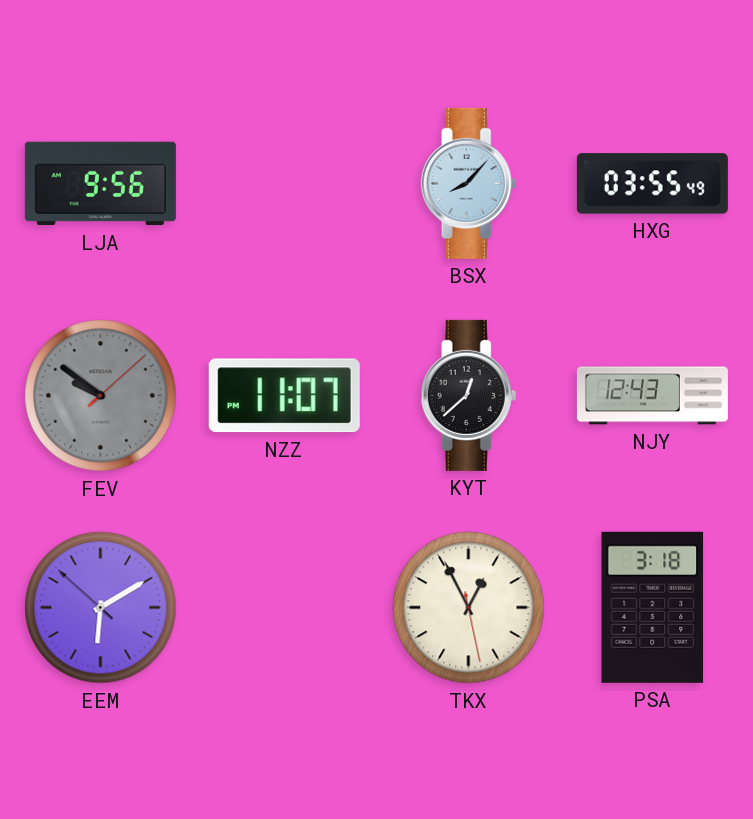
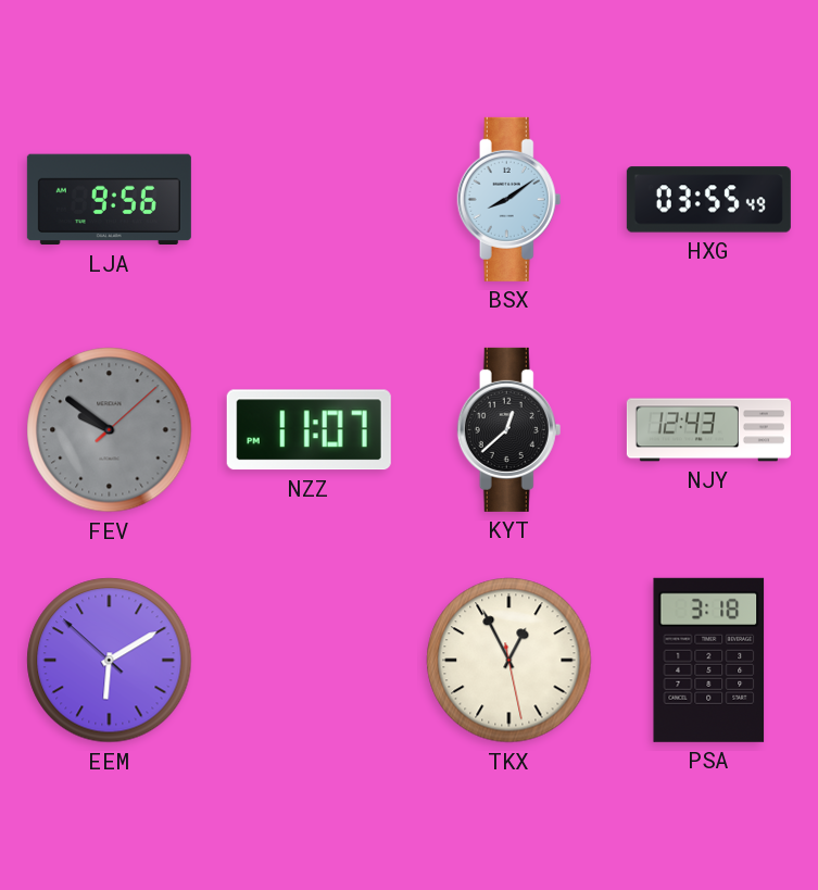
BSX: 8:07 -> 8:09 (509, 199)
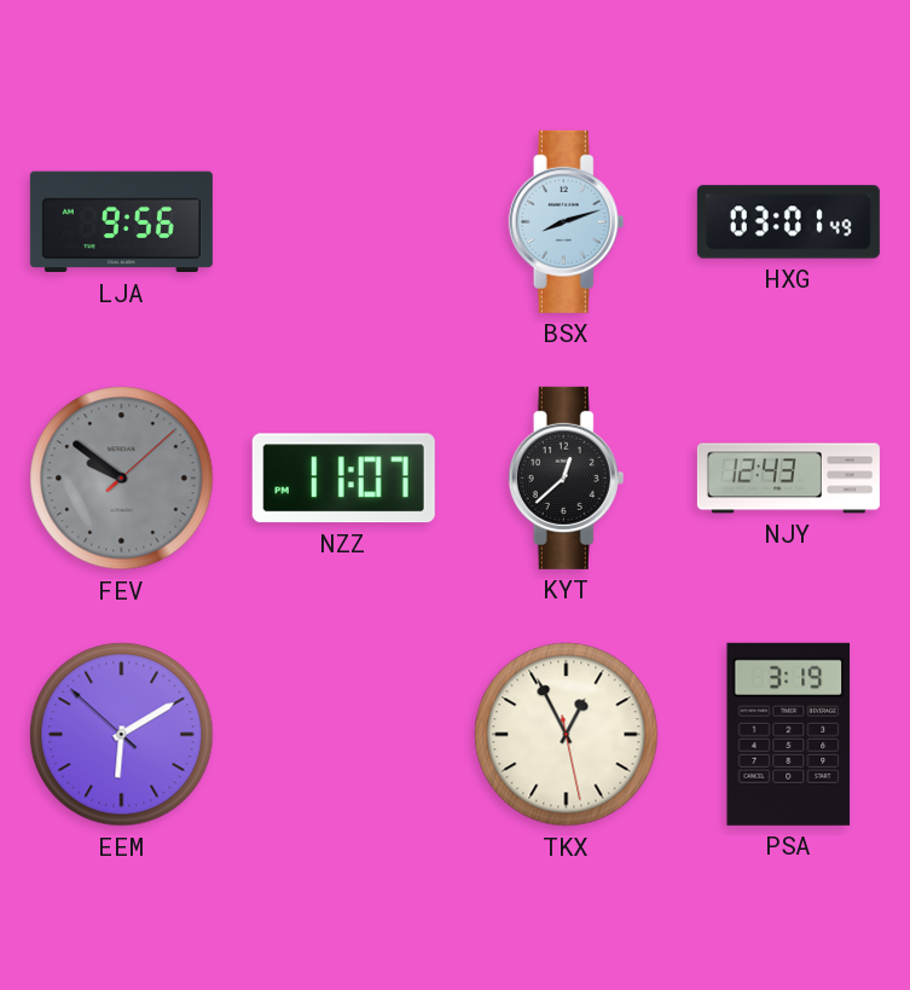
BSX: 8:09 -> 8:12 (567, 221)
HXG: 03:55 -> 03:01 (788, 222)
PSA: 3:18 -> 3:19 (789, 734)
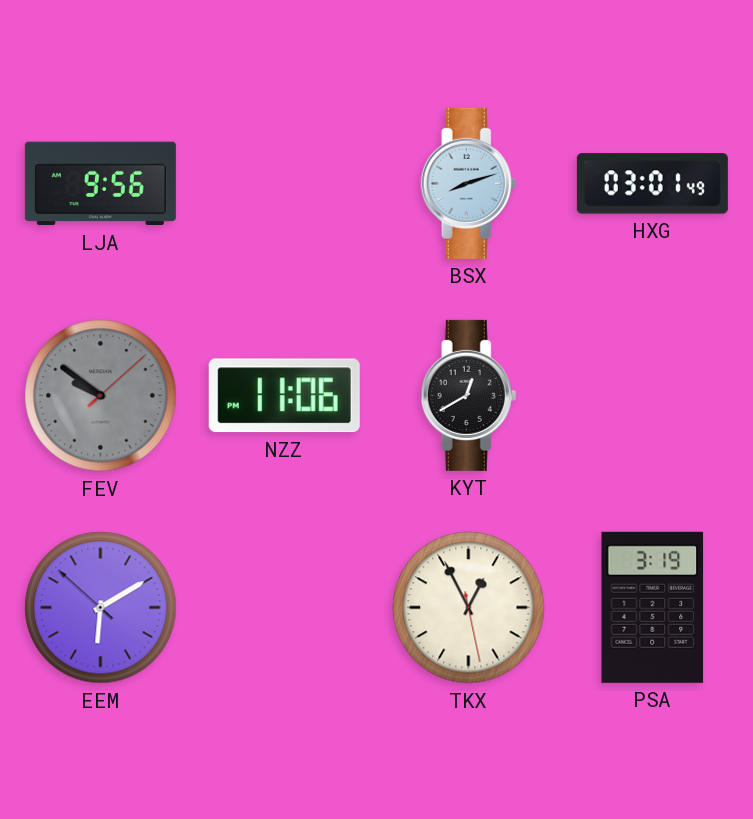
NZZ: 11:07 -> 11:06 (284, 396)
KYT: 12:38 -> 12:40 (469, 395)
NJY: 12:43 -> none (788, 479)
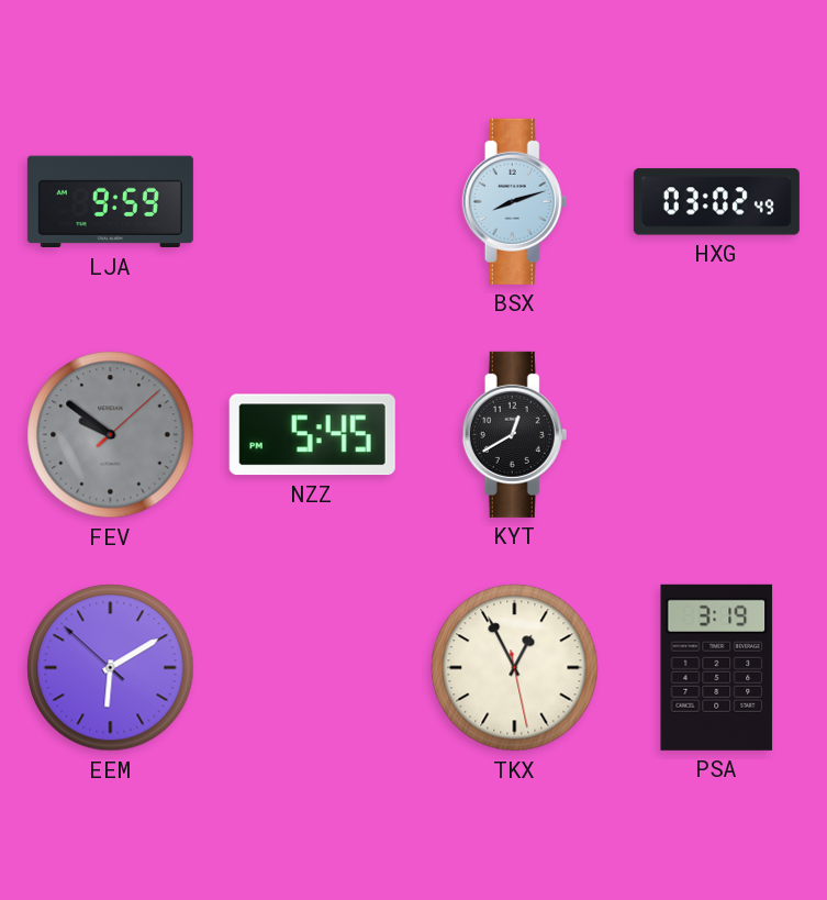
LJA: 9:56 -> 9:59 (110, 202)
HXG: 03:01 -> 03:02 (716, 202)
NZZ: 11:06 -> 5:45 (312, 435)
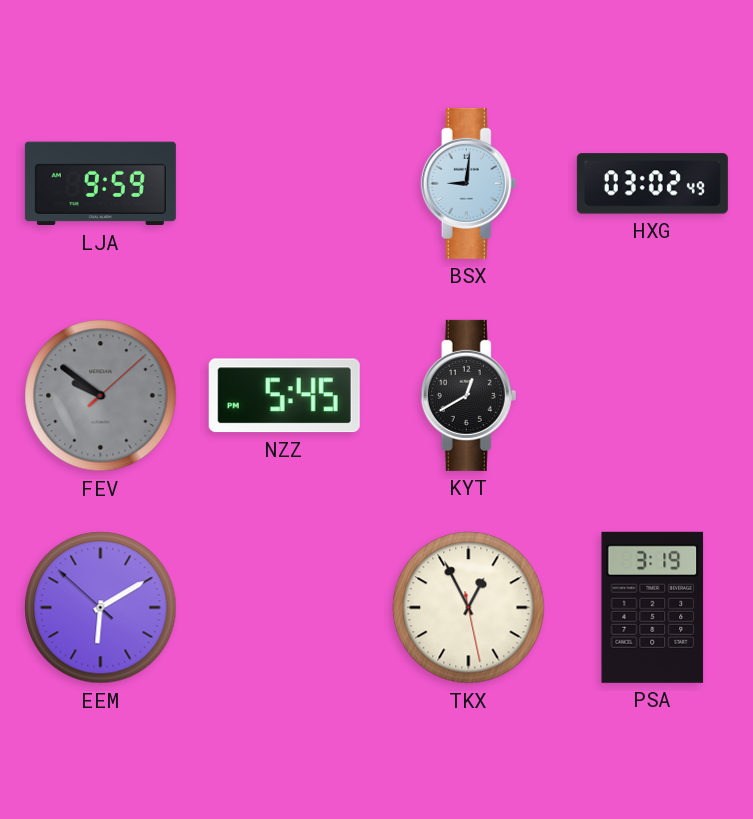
BSX: 8:12 -> 9:01 (469, 183)
